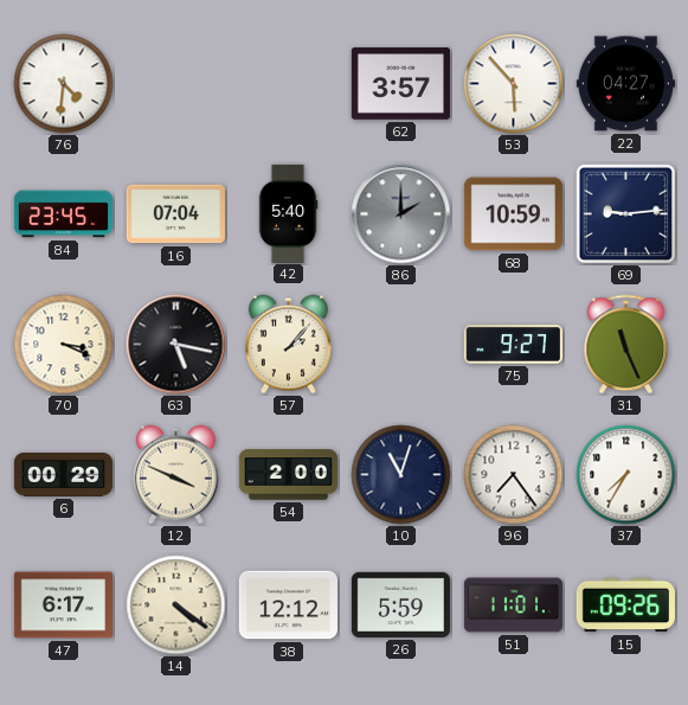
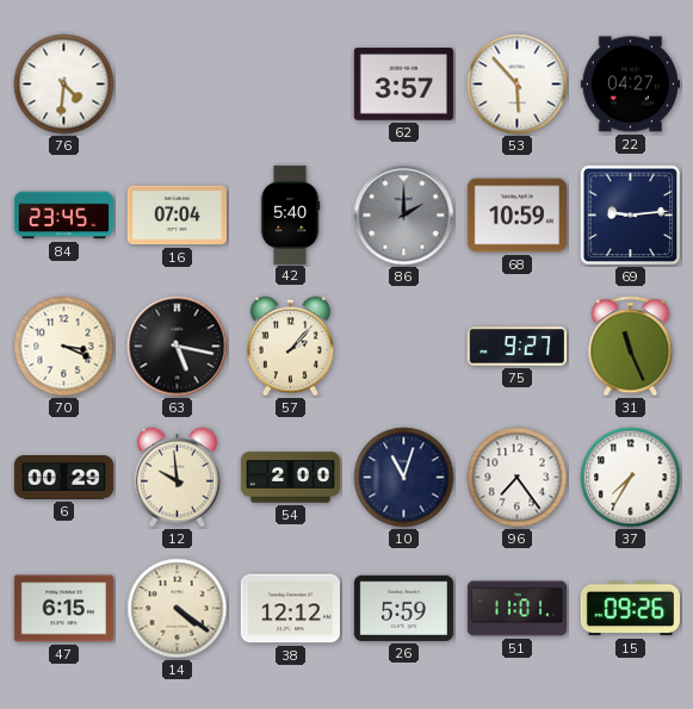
12: 3:49 -> 9:59 (177, 478)
47: 6:17 -> 6:15 (63, 609)
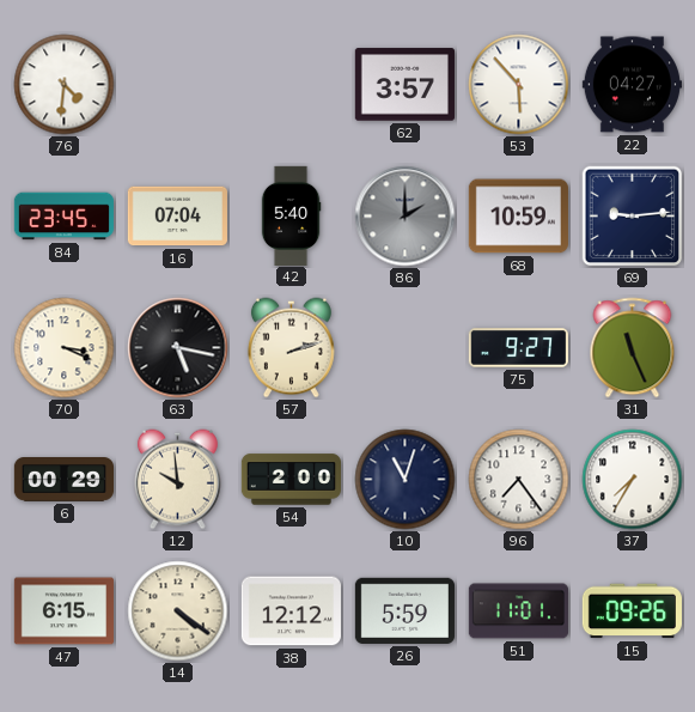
57: 2:07 -> 2:12 (291, 348)
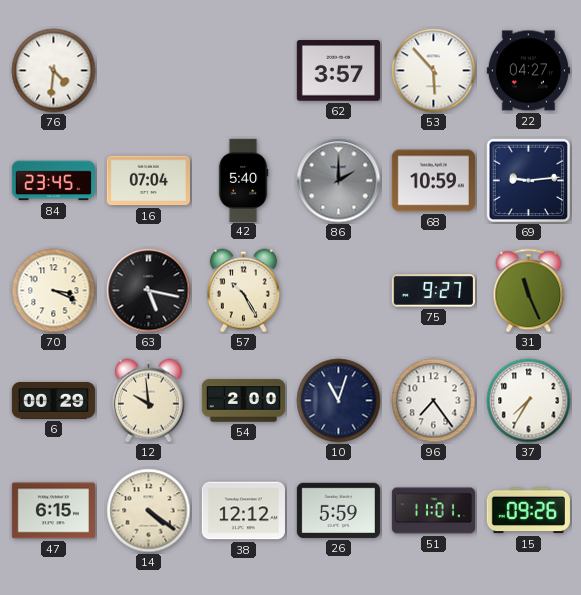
57: 2:12 -> 10:25 (243, 291)
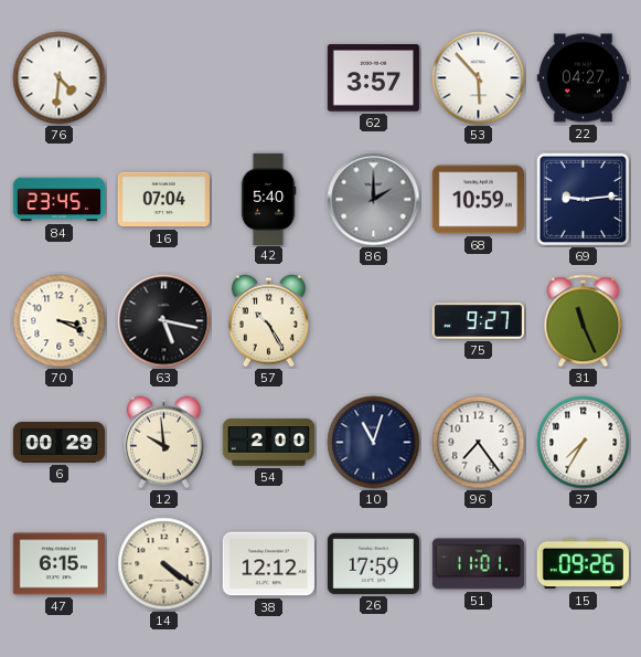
26: 5:59 -> 17:59 (373, 563)
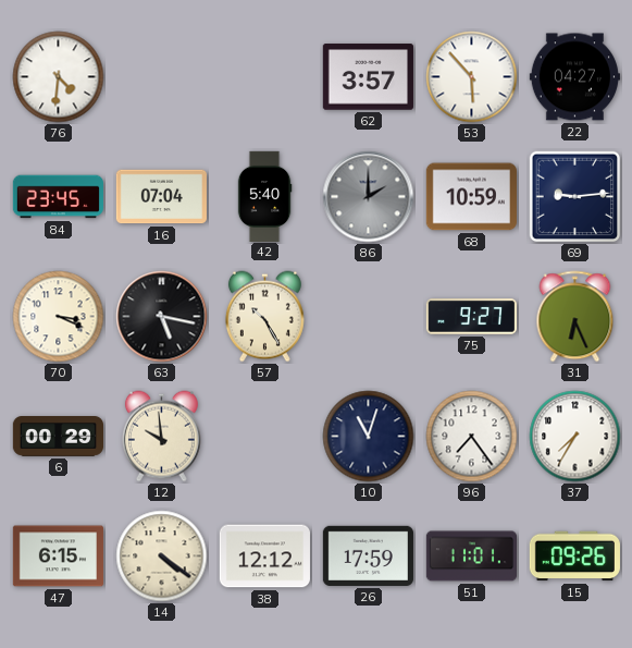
31: 11:26 -> 6:26 (575, 317)
54: 2:00 -> none (268, 443)
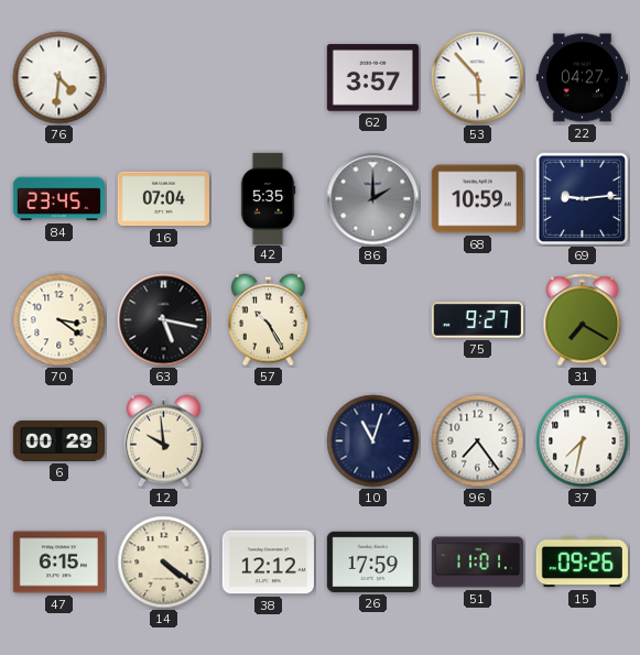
42: 5:40 -> 5:35 (268, 198)
70: 3:19 -> 3:21 (59, 320)
31: 6:26 -> 7:20 (583, 320)
37: 7:35 -> 7:32 (583, 441)
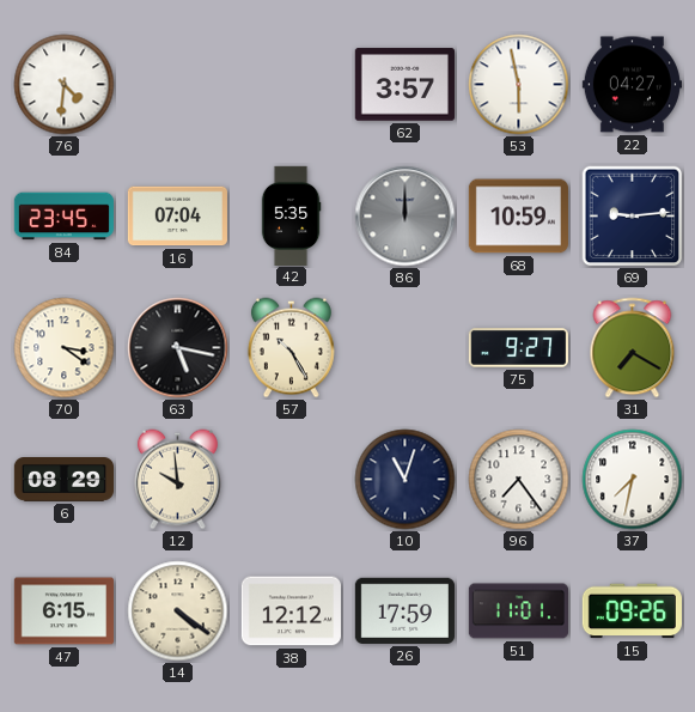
53: 5:53 -> 5:58 (519, 85)
86: 2:00 -> 12:00 (406, 217)
6: 00:29 -> 08:29 (63, 480)
